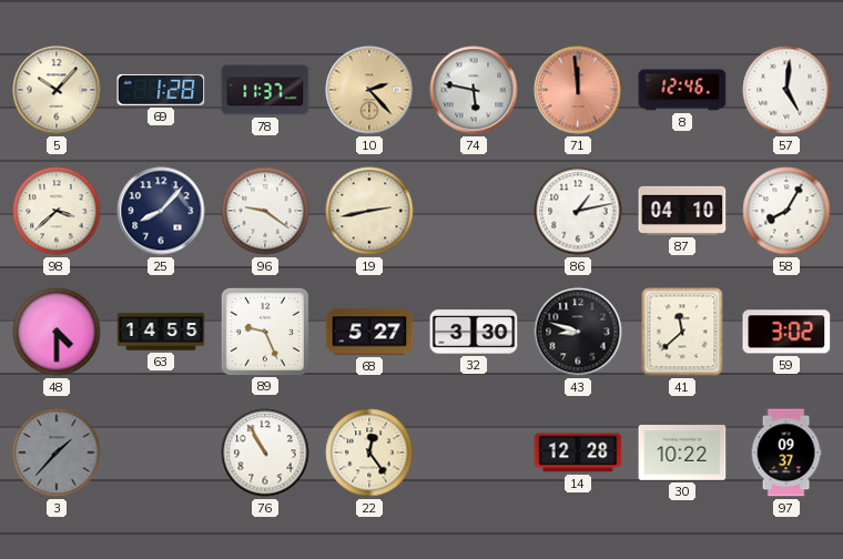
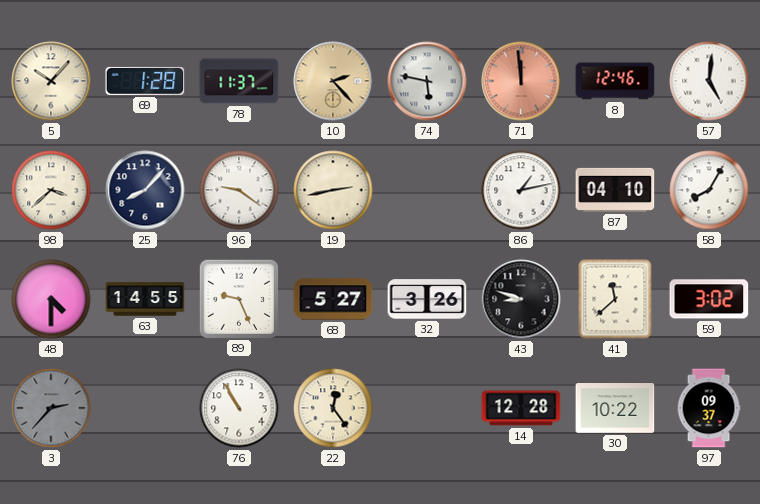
32: 3:30 -> 3:26 (427, 299)
3: 1:37 -> 2:37 (51, 408)
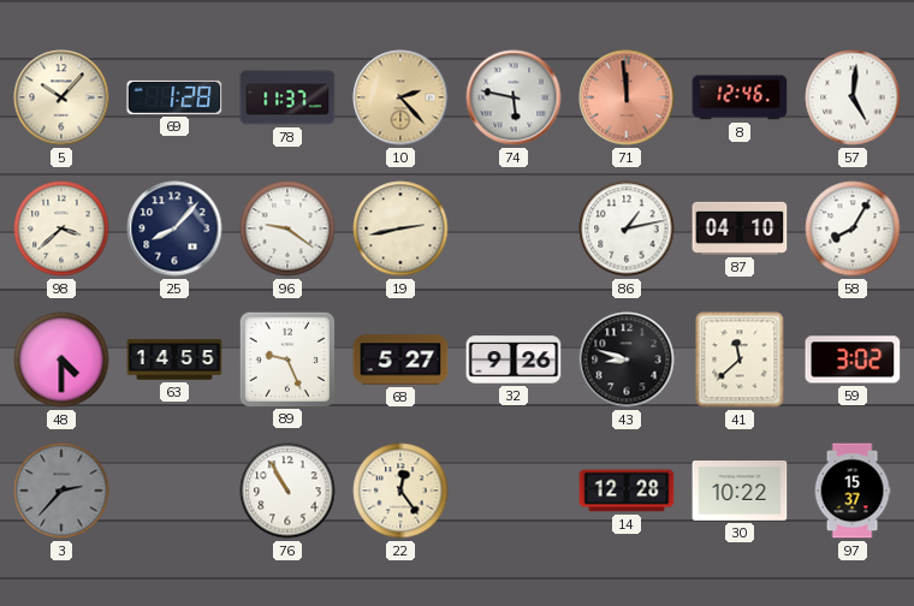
32: 3:26 -> 9:26 (514, 360)
97: 09:37 -> 15:37 (853, 491)
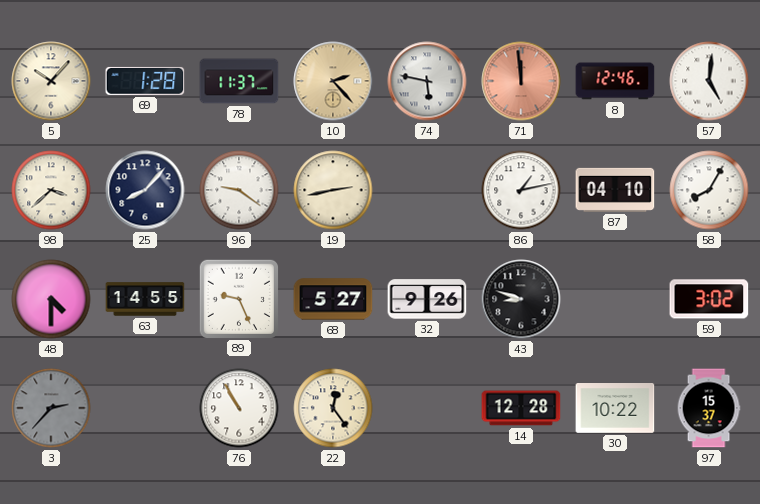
41: 11:38 -> none (740, 360)
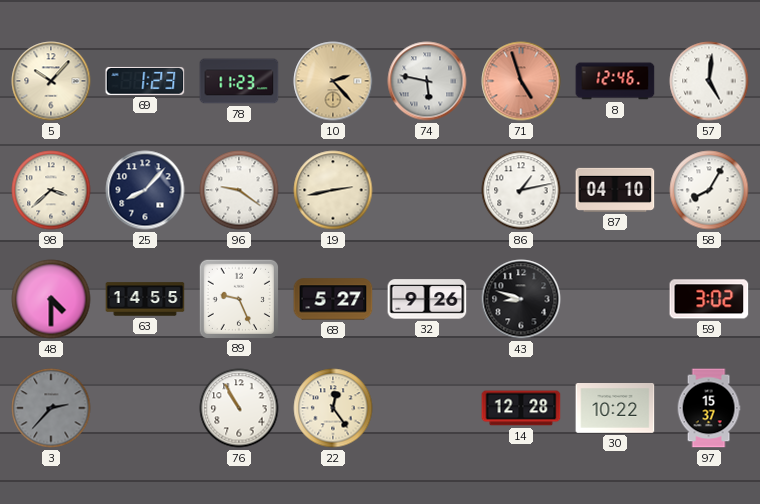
69: 1:28 -> 1:23 (145, 81)
78: 11:37 -> 11:23 (239, 81)
71: 11:59 -> 4:57 (521, 81)
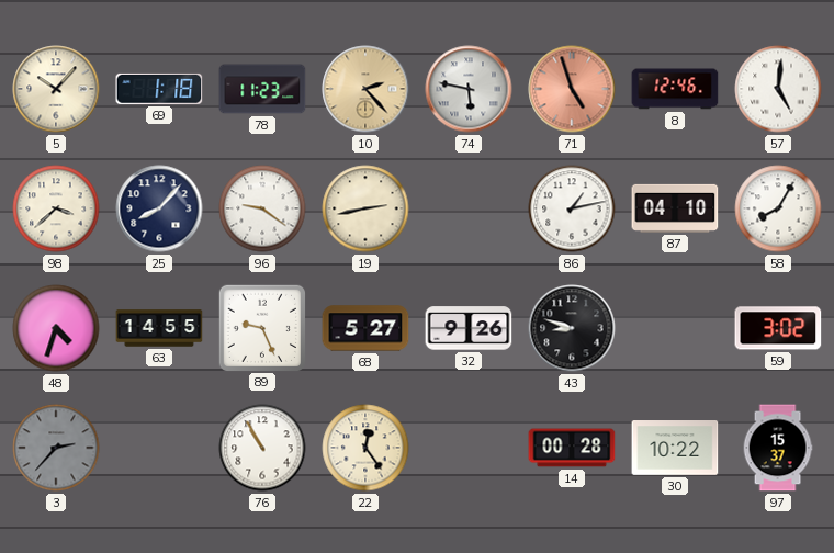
69: 1:23 -> 1:18 (159, 89)
48: 4:30 -> 4:33 (56, 328)
14: 12:28 -> 00:28 (572, 448)
